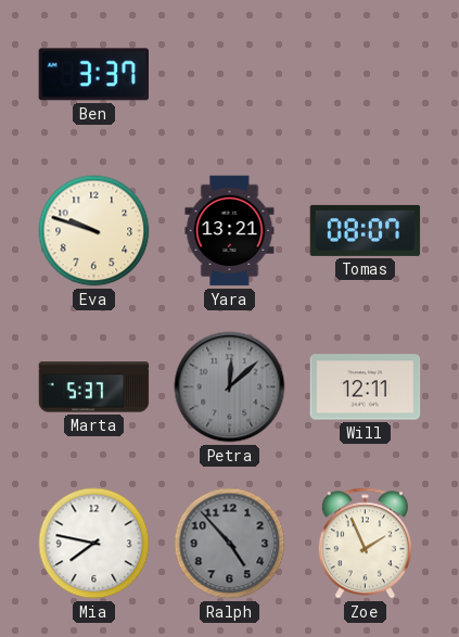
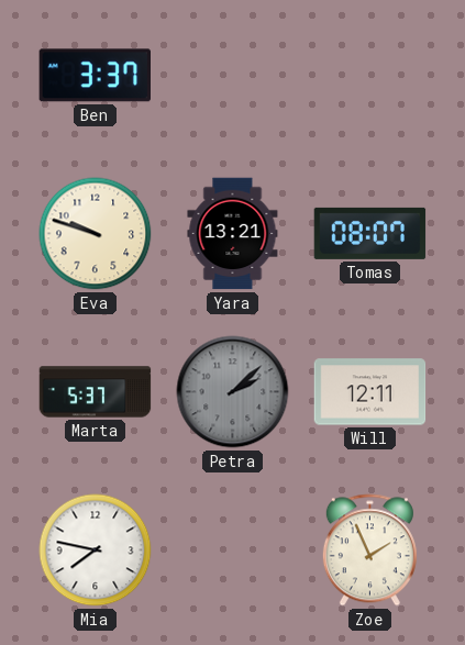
Petra: 12:08 -> 2:08 (233, 392)
Ralph: 4:53 -> none (230, 544)
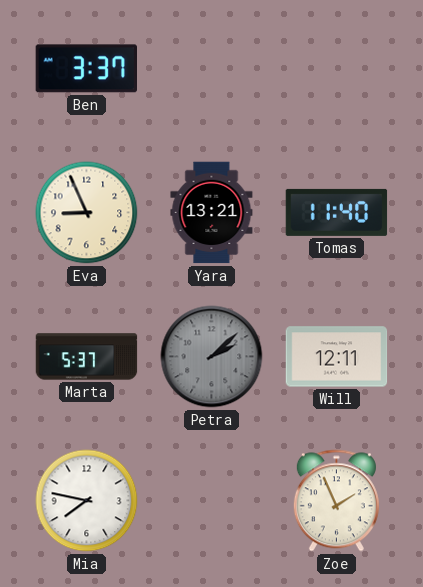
Eva: 9:48 -> 8:56 (87, 213)
Tomas: 08:07 -> 11:40 (337, 212)
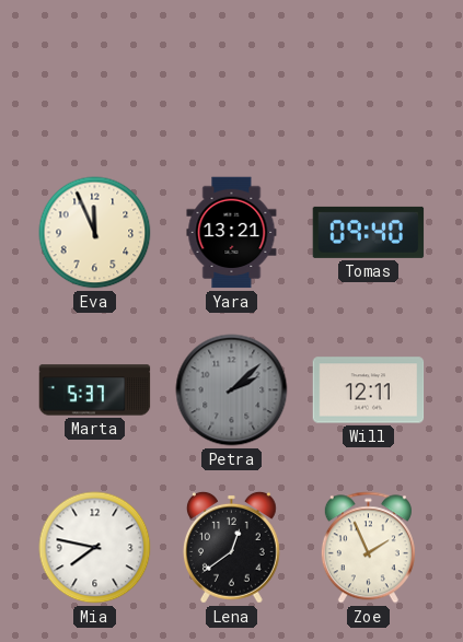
Ben: 3:37 -> none (86, 69)
Eva: 8:56 -> 11:56 (95, 233)
Tomas: 11:40 -> 09:40 (369, 232)
Lena: none -> 12:39 (231, 547)
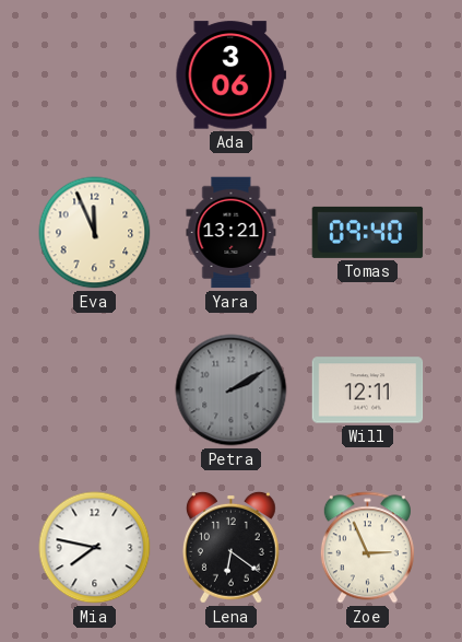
Ada: none -> 3:06 (232, 75)
Marta: 5:37 -> none (95, 390)
Petra: 2:08 -> 2:10 (232, 390)
Lena: 12:39 -> 6:21 (230, 547)
Zoe: 1:56 -> 2:56 (367, 548)
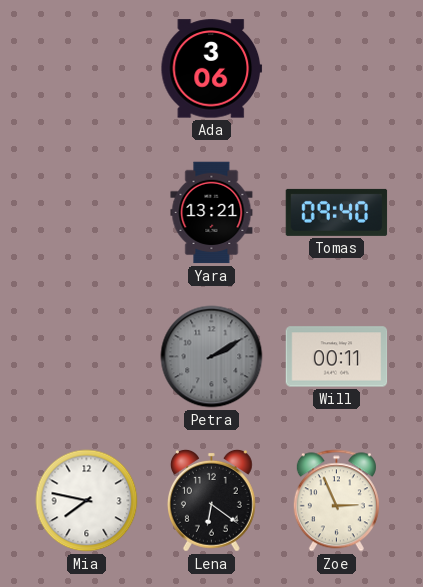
Eva: 11:56 -> none (95, 233)
Will: 12:11 -> 00:11 (337, 357)
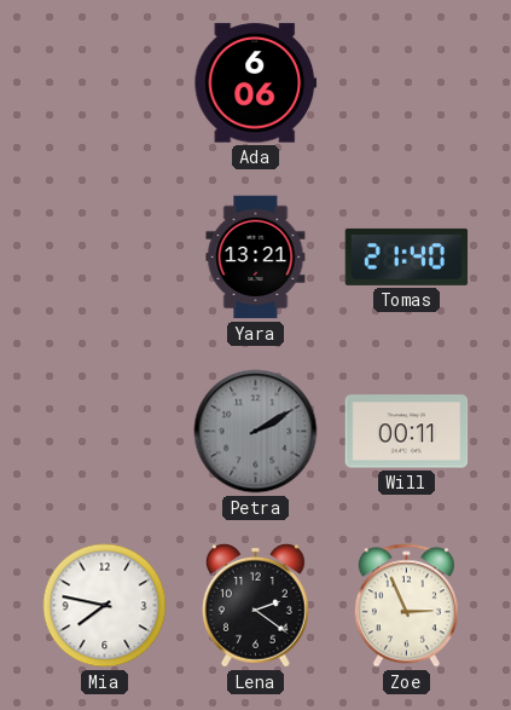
Ada: 3:06 -> 6:06 (256, 83)
Tomas: 09:40 -> 21:40 (407, 256)
Lena: 6:21 -> 2:21 (255, 605)
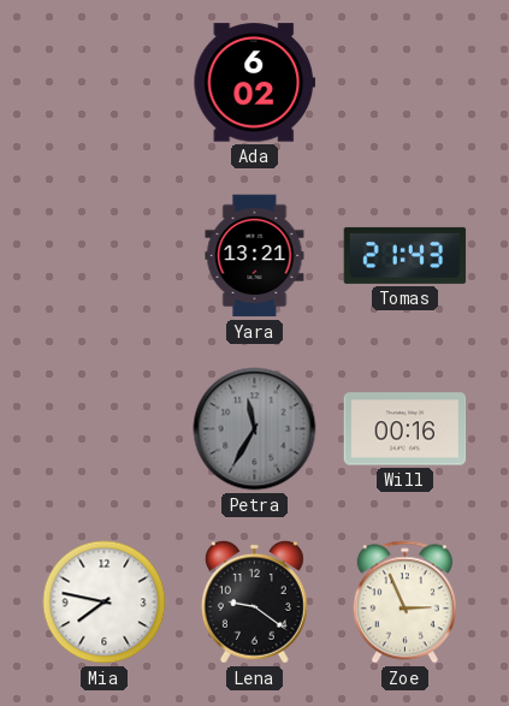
Ada: 6:06 -> 6:02 (255, 83)
Tomas: 21:40 -> 21:43 (406, 255)
Petra: 2:10 -> 11:35 (255, 429)
Will: 00:11 -> 00:16 (406, 429)
Lena: 2:21 -> 9:21 (254, 601)
